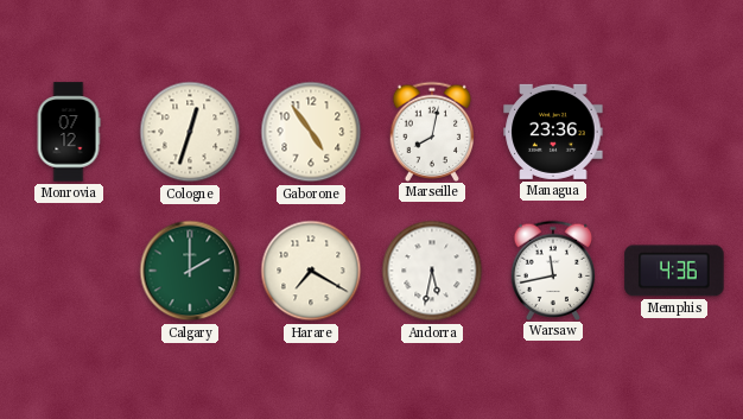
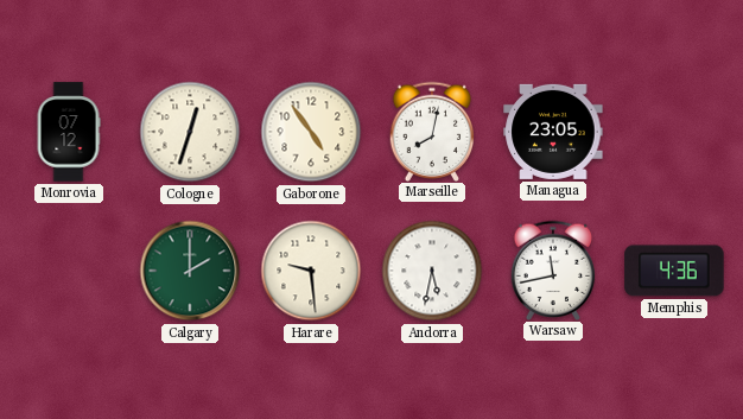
Managua: 23:36 -> 23:05 (553, 132)
Harare: 7:20 -> 9:29 (311, 271)
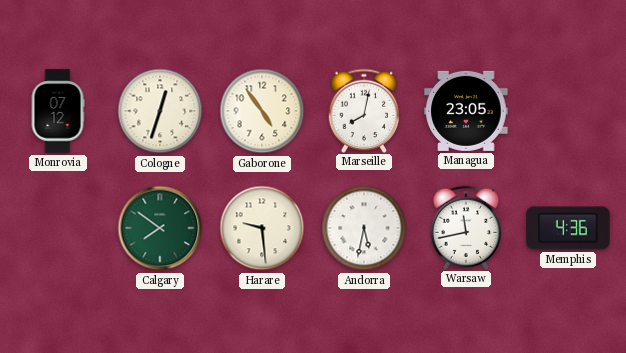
Calgary: 2:00 -> 7:51 (160, 228)
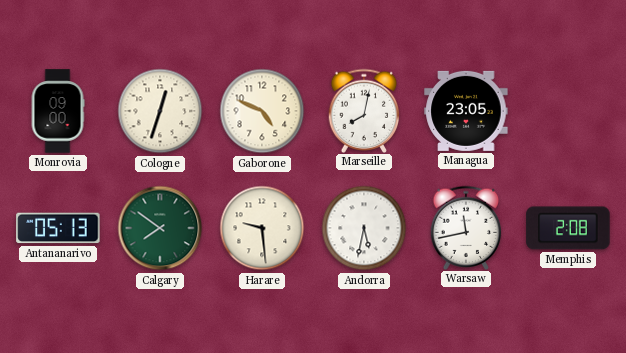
Monrovia: 07:12 -> 09:00 (58, 111)
Gaborone: 4:54 -> 4:49 (262, 111)
Antananarivo: none -> 05:13 (58, 228)
Memphis: 4:36 -> 2:08 (568, 228)
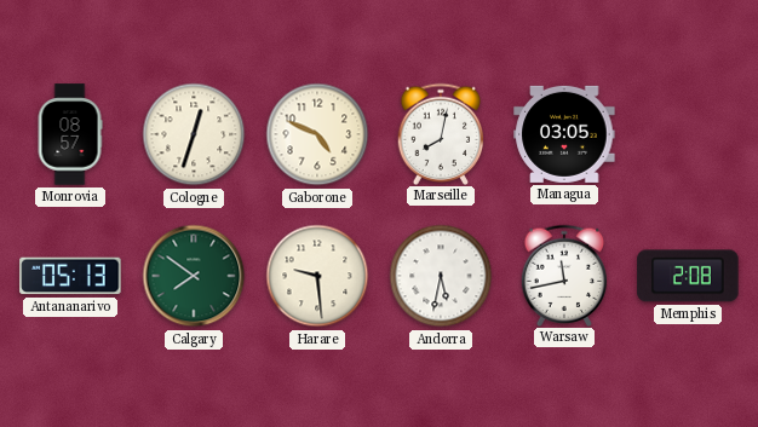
Monrovia: 09:00 -> 08:57 (70, 134)
Managua: 23:05 -> 03:05 (564, 134)
